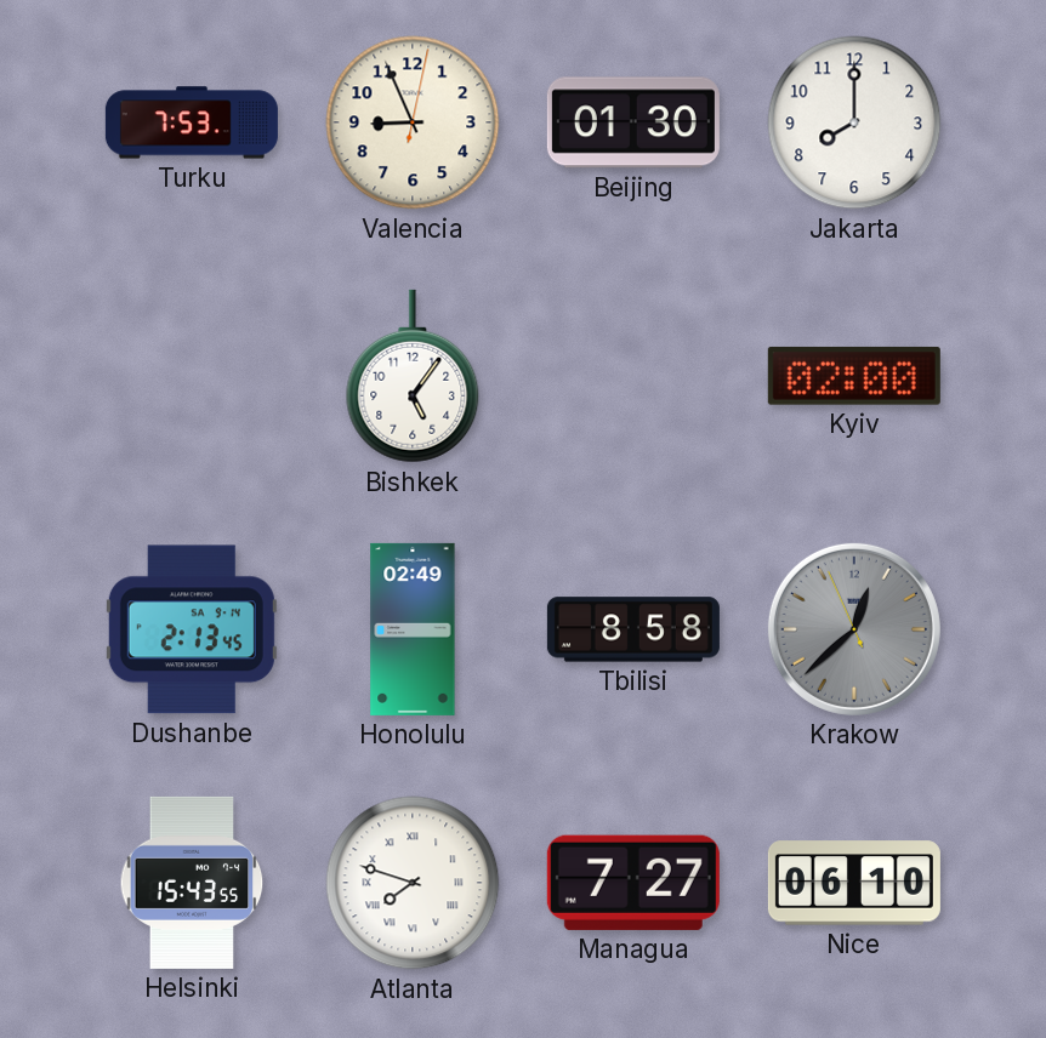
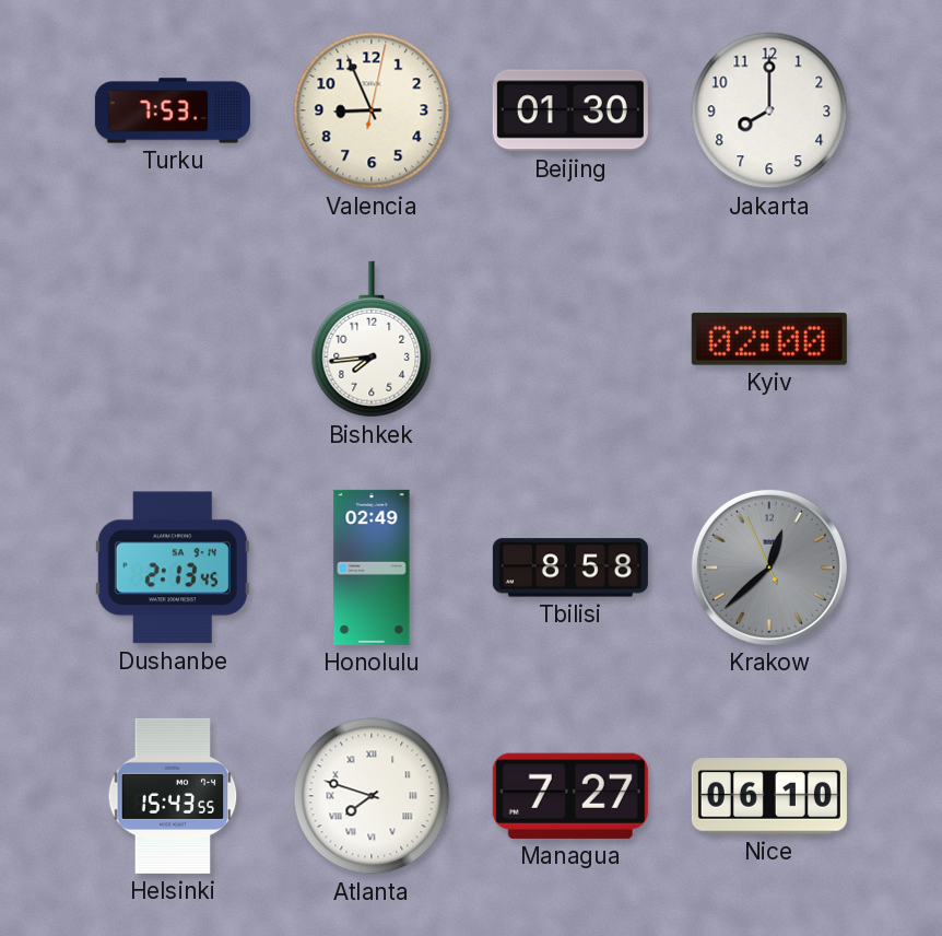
Bishkek: 5:06 -> 7:44 (372, 339)
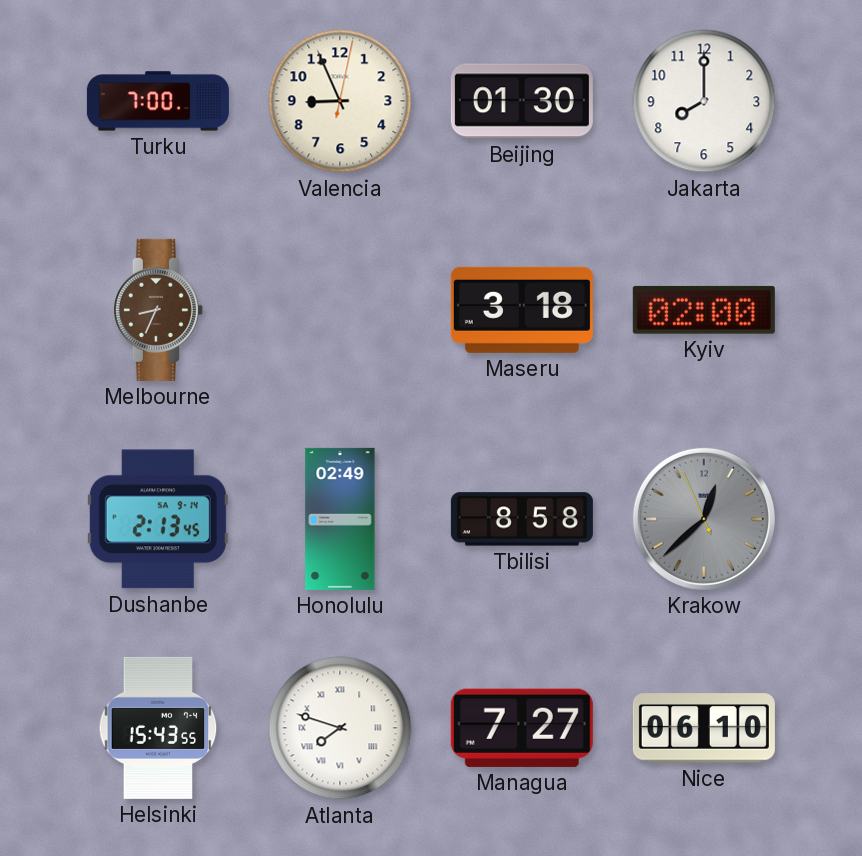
Turku: 7:53 -> 7:00 (158, 101)
Melbourne: none -> 8:34 (158, 310)
Bishkek: 7:44 -> none (372, 339)
Maseru: none -> 3:18 (522, 310)
